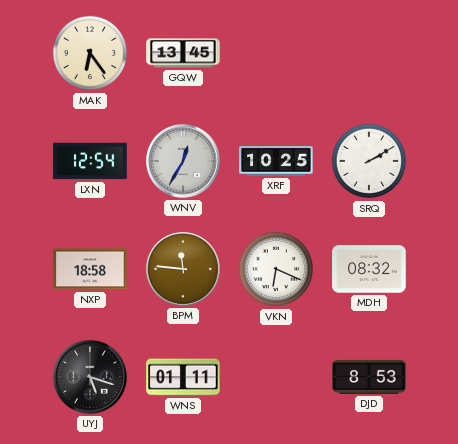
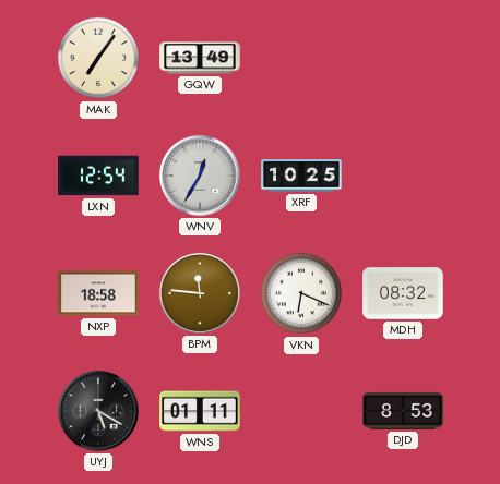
MAK: 6:24 -> 7:06 (98, 58)
GQW: 13:45 -> 13:49 (200, 58)
SRQ: 2:10 -> none (369, 161)
UYJ: 5:18 -> 5:20 (98, 411)
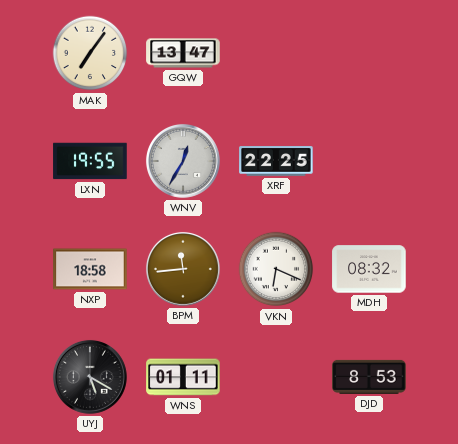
GQW: 13:49 -> 13:47 (183, 53)
LXN: 12:54 -> 19:55 (90, 161)
XRF: 10:25 -> 22:25 (276, 161)
BPM: 11:46 -> 11:44 (183, 269)
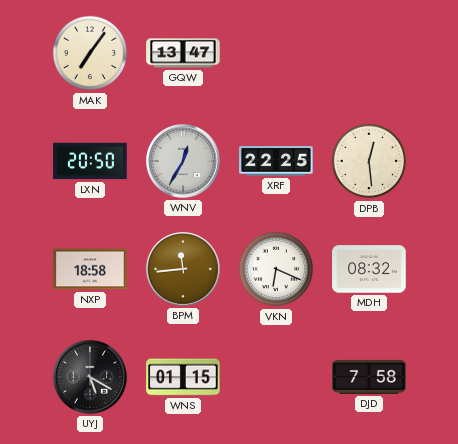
LXN: 19:55 -> 20:50 (90, 161)
DPB: none -> 12:29 (369, 161)
WNS: 01:11 -> 01:15 (183, 377)
DJD: 8:53 -> 7:58 (369, 377)
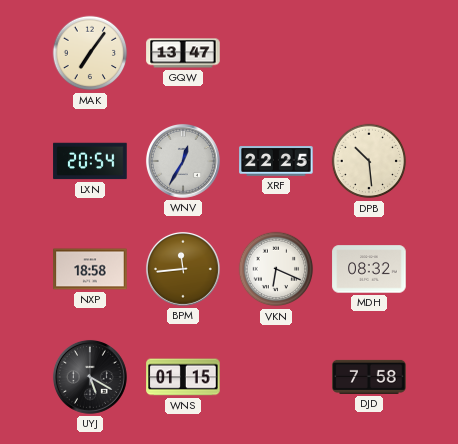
LXN: 20:50 -> 20:54 (90, 161)
DPB: 12:29 -> 10:29 (369, 161)
